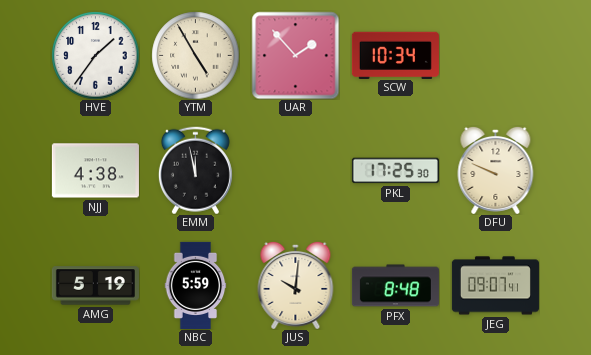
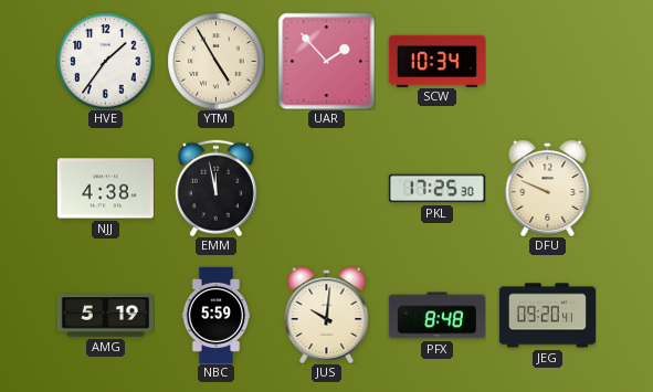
JEG: 09:07 -> 09:20 (547, 316)
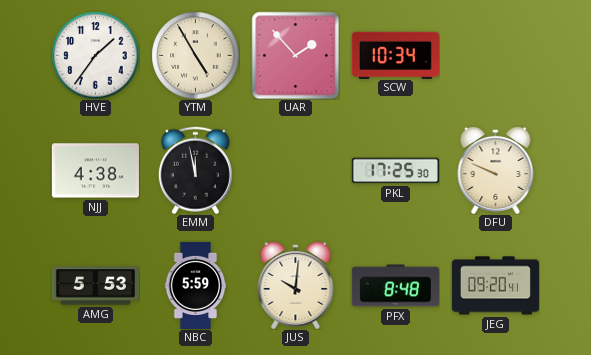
AMG: 5:19 -> 5:53 (95, 286)
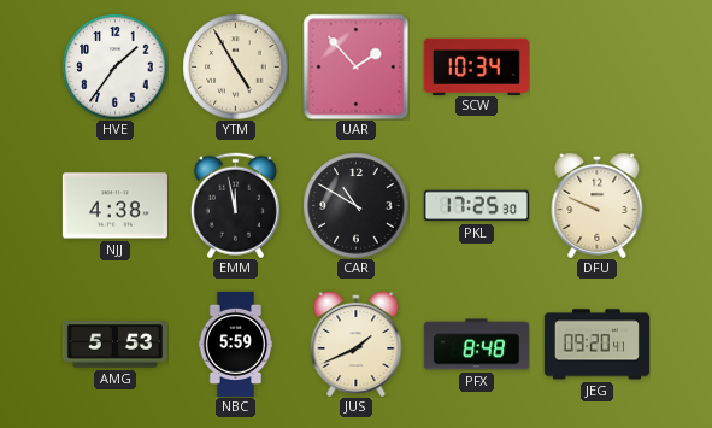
CAR: none -> 10:50 (355, 205)
JUS: 10:01 -> 1:41 (357, 344)
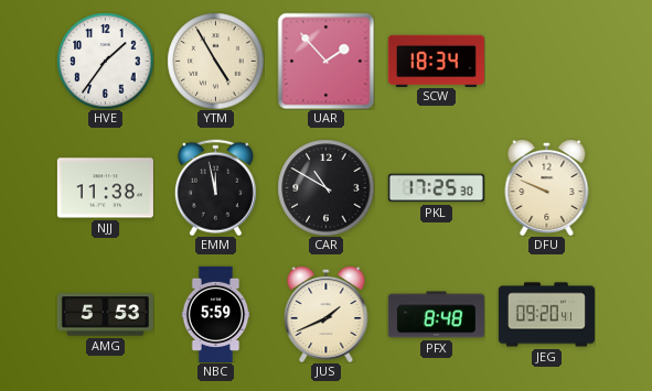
SCW: 10:34 -> 18:34 (436, 61)
NJJ: 4:38 -> 11:38 (105, 188)
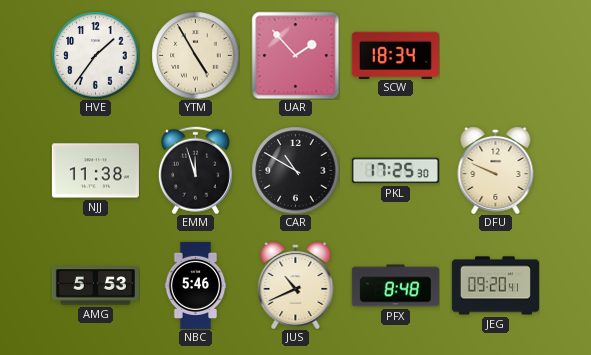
EMM: 11:58 -> 11:57 (195, 170)
NBC: 5:59 -> 5:46 (196, 285)
JUS: 1:41 -> 10:41 (296, 285)
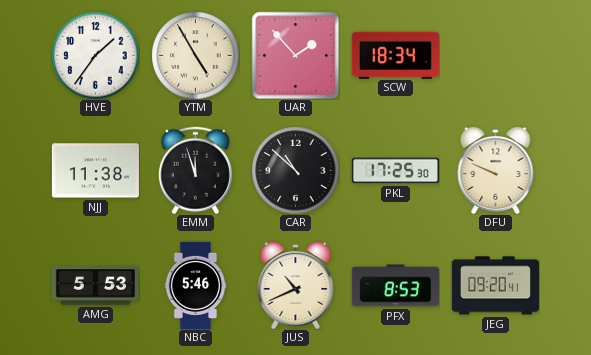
CAR: 10:50 -> 10:52 (295, 170)
PFX: 8:48 -> 8:53 (395, 286)
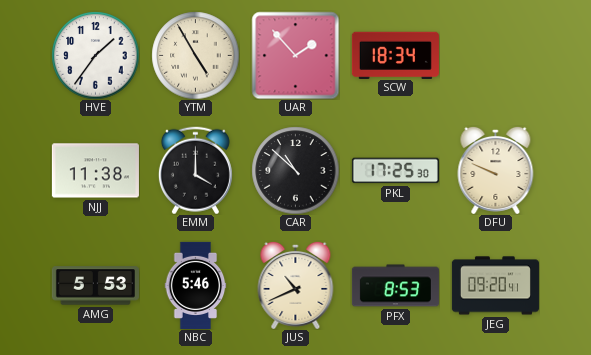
EMM: 11:57 -> 4:00 (195, 170)
